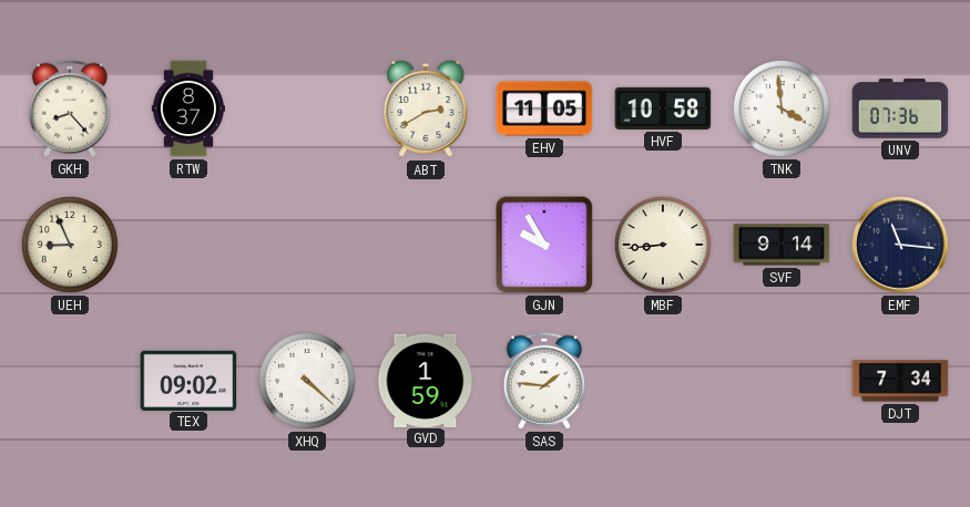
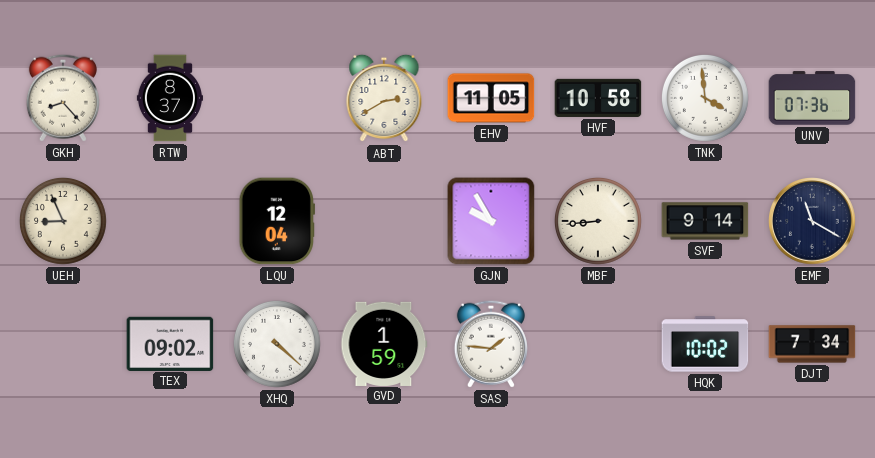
LQU: none -> 12:04 (276, 221)
EMF: 11:16 -> 11:20 (813, 222)
HQK: none -> 10:02 (705, 344)
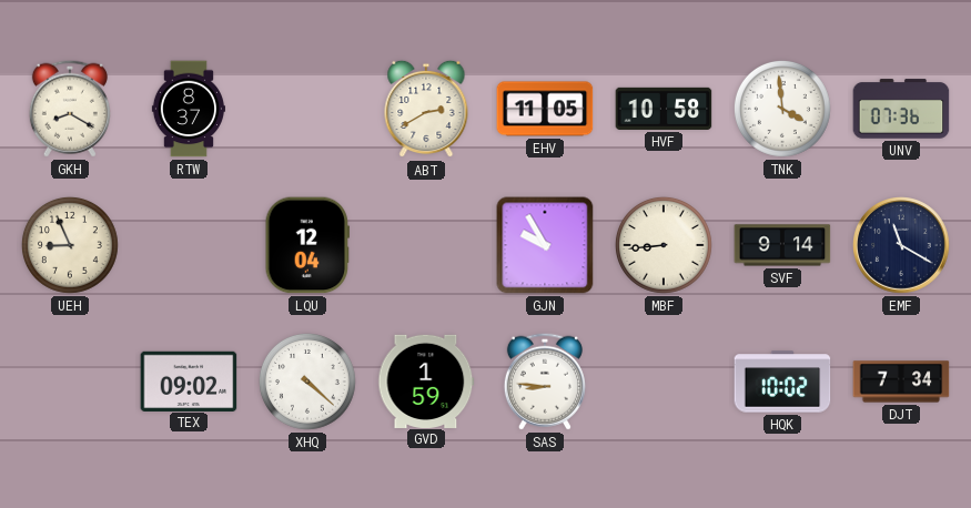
GKH: 8:23 -> 8:20 (70, 109)
SAS: 1:46 -> 8:46 (545, 382)
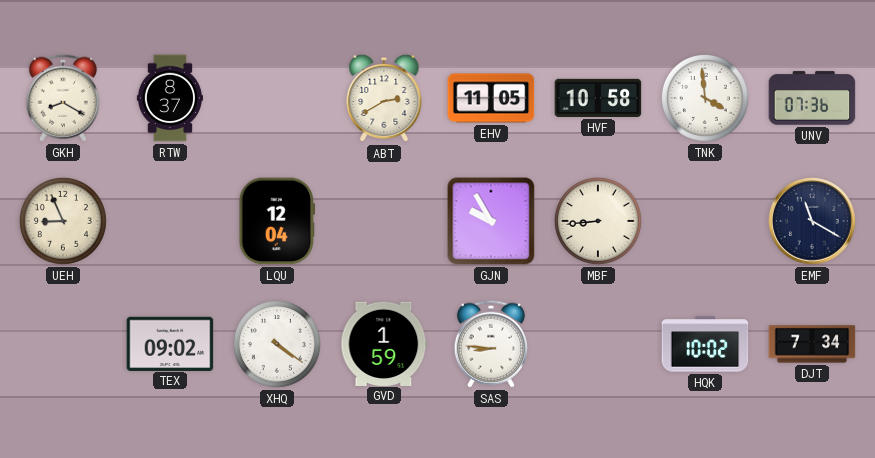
SVF: 9:14 -> none (782, 245)
XHQ: 4:22 -> 4:21 (277, 344)
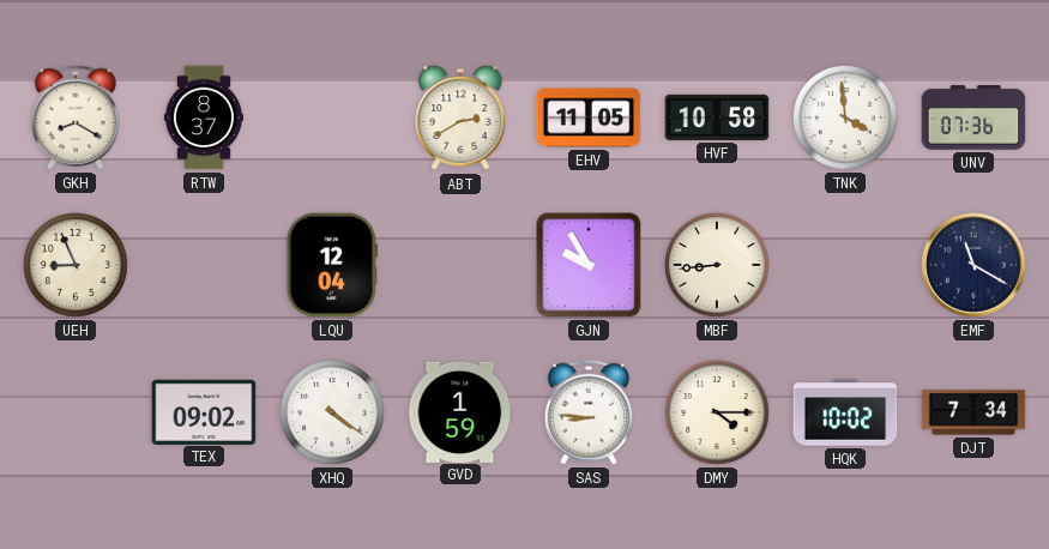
DMY: none -> 4:15 (717, 412)
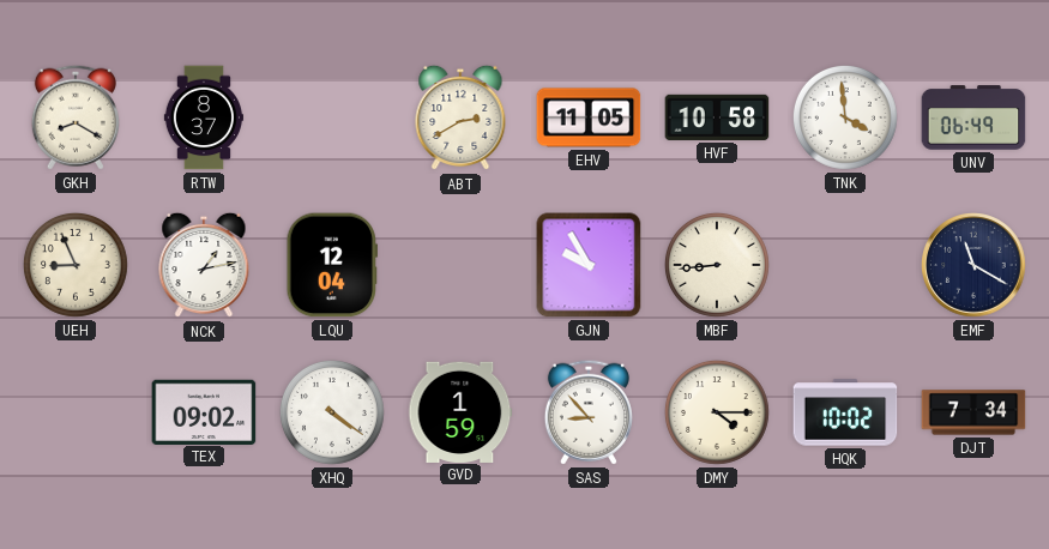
UNV: 07:36 -> 06:49 (973, 117)
NCK: none -> 1:13 (204, 265)
SAS: 8:46 -> 8:53 (589, 412)
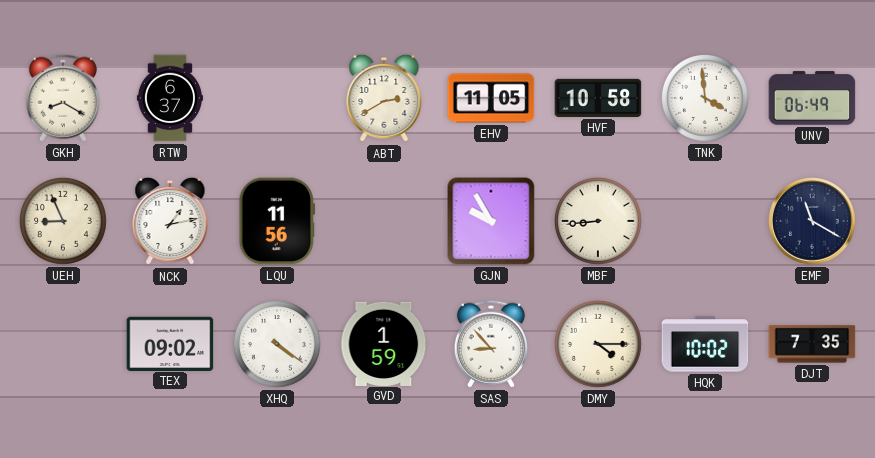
RTW: 8:37 -> 6:37 (170, 98)
LQU: 12:04 -> 11:56 (276, 221)
DJT: 7:34 -> 7:35 (812, 344)
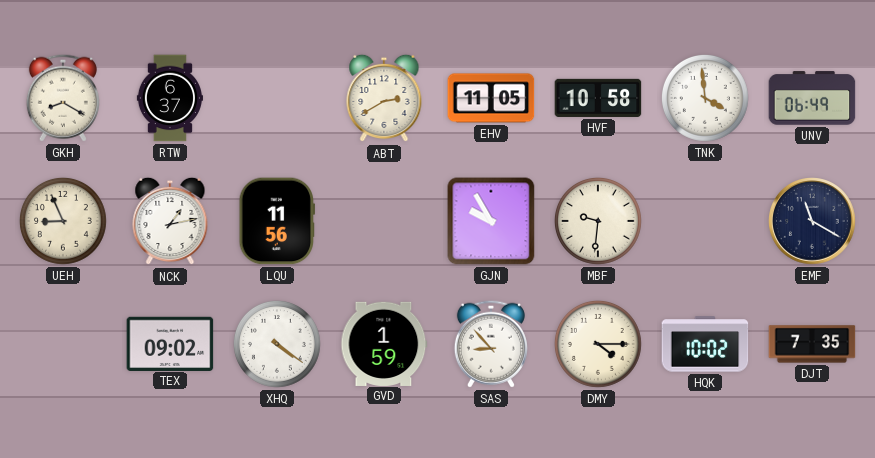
MBF: 8:44 -> 9:31 (598, 221)
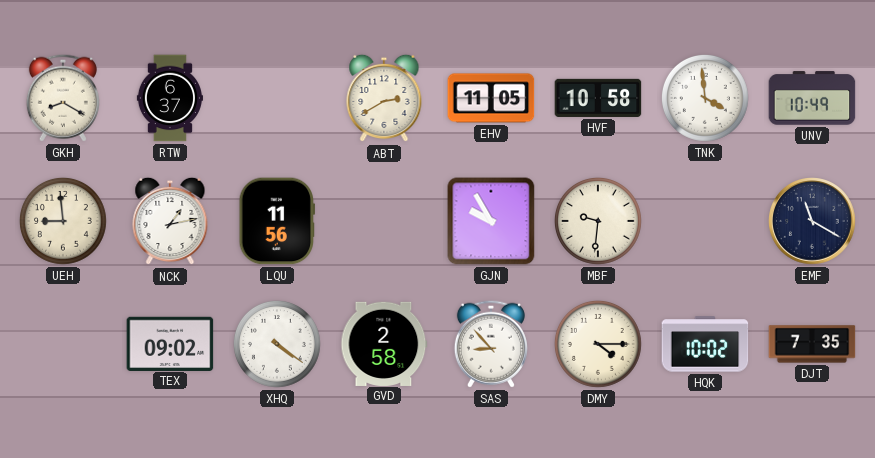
UNV: 06:49 -> 10:49 (812, 98)
UEH: 8:56 -> 8:59 (63, 221)
GVD: 1:59 -> 2:58 (384, 343)
